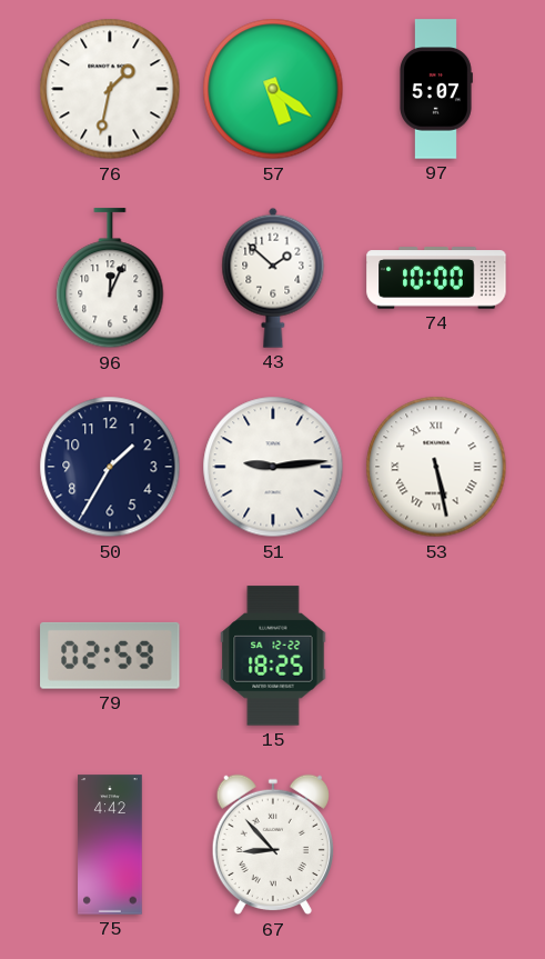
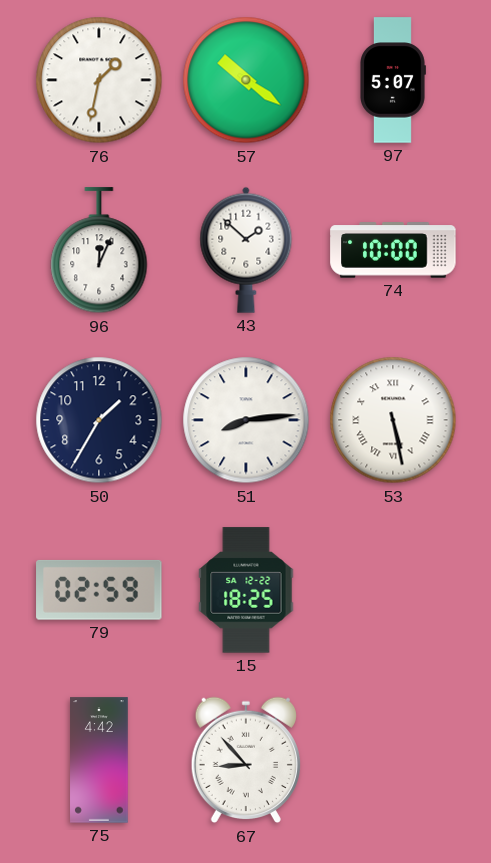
57: 5:21 -> 10:21 (246, 80)
51: 9:14 -> 8:14 (246, 420)
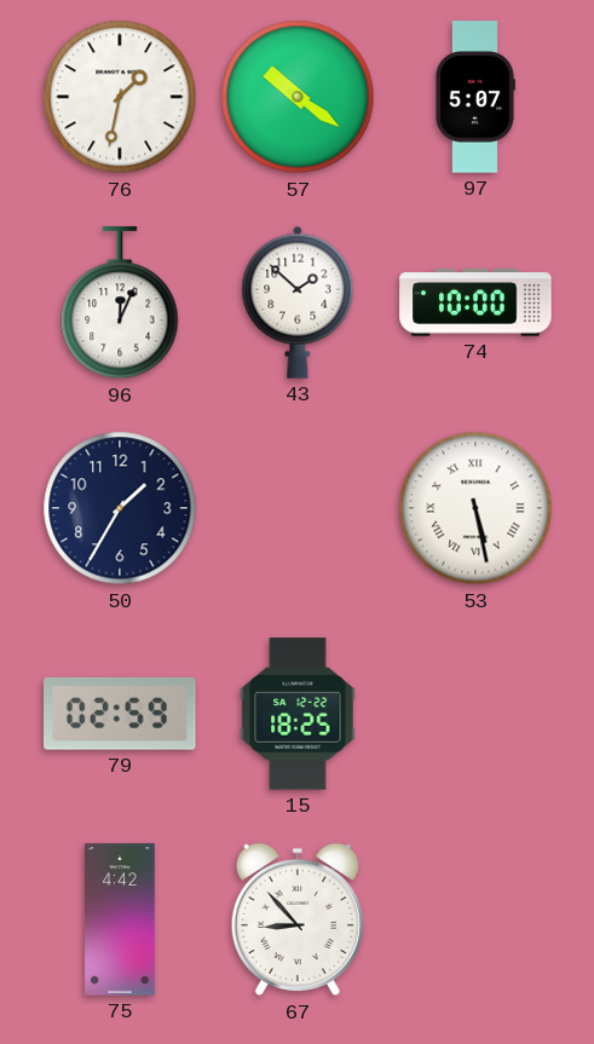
51: 8:14 -> none (246, 420)
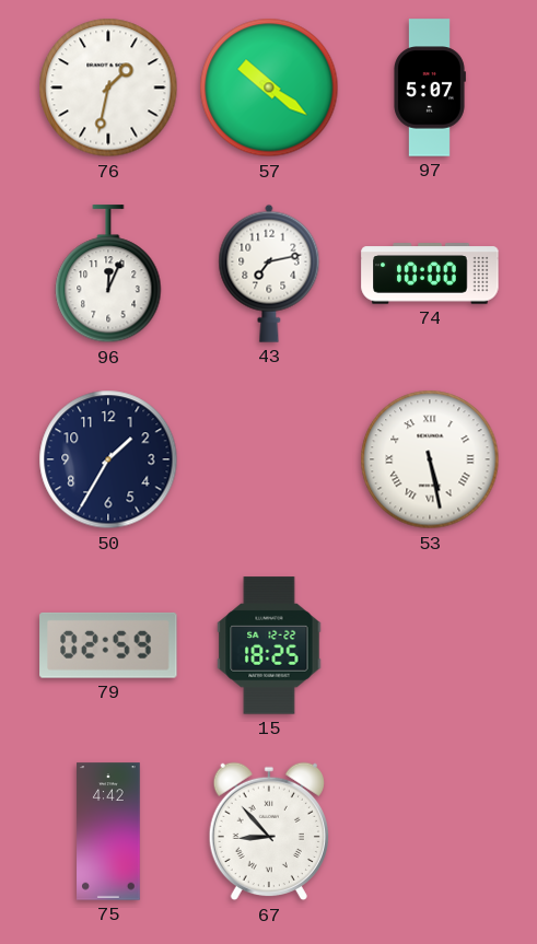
43: 1:52 -> 7:13 (269, 273)
